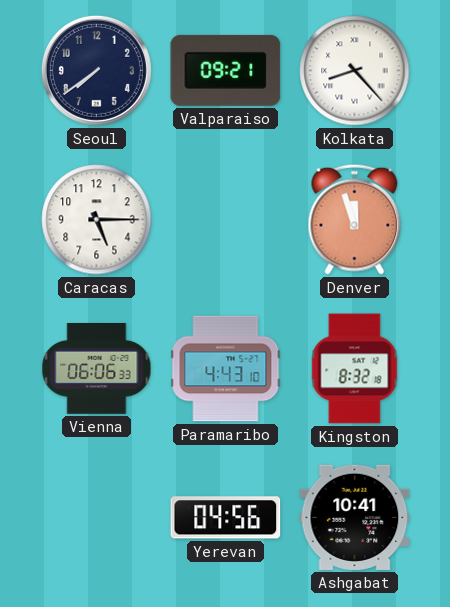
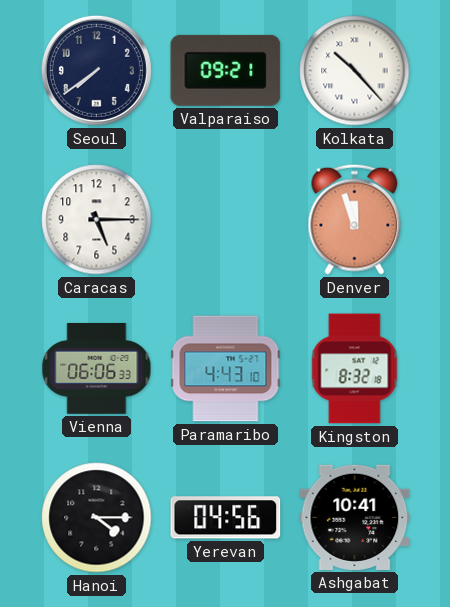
Kolkata: 8:23 -> 10:23 (355, 71)
Hanoi: none -> 4:15 (97, 518)
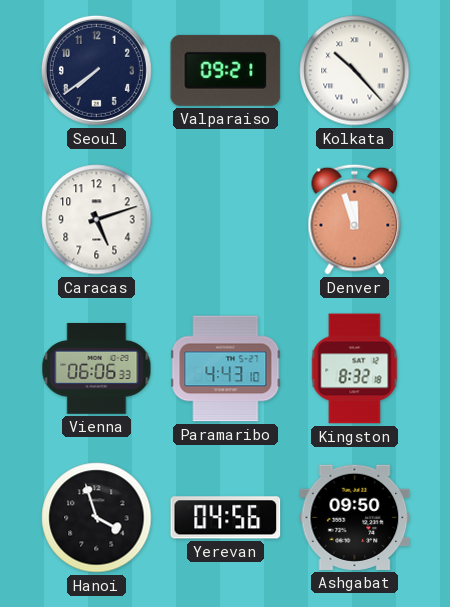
Caracas: 5:15 -> 5:12 (97, 220)
Hanoi: 4:15 -> 3:57 (97, 518)
Ashgabat: 10:41 -> 09:50 (355, 517)
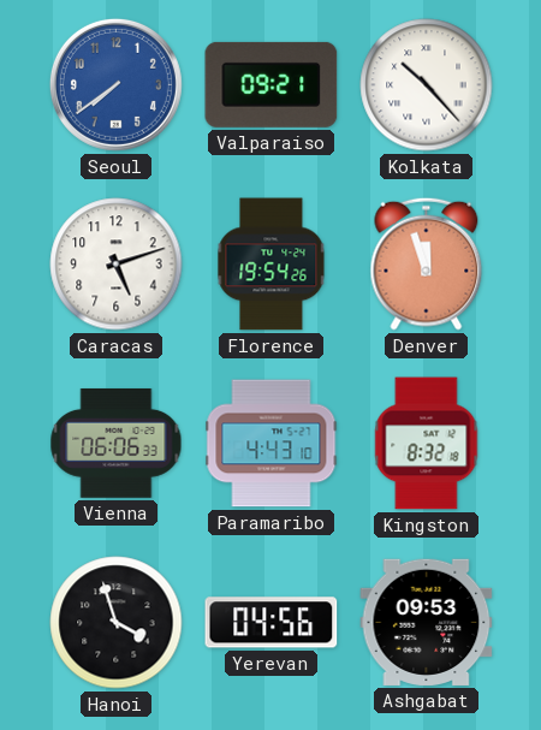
Seoul dial: navy -> blue (115, 84)
Florence: none -> 19:54 (272, 265)
Ashgabat: 09:50 -> 09:53 (427, 622)
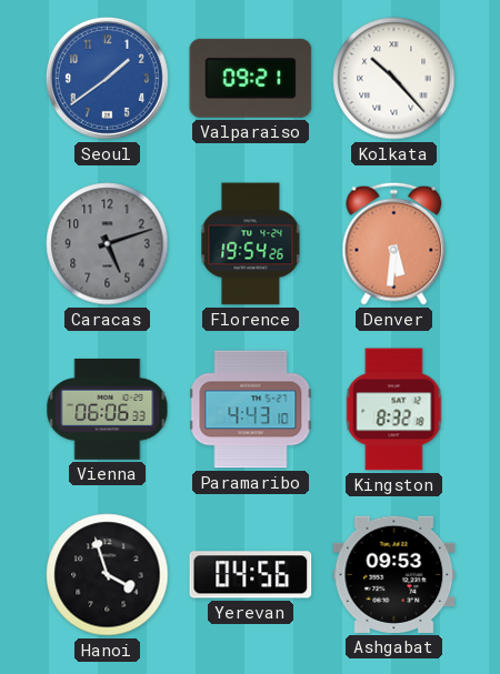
Seoul: 7:39 -> 1:39 (107, 78)
Caracas dial: white -> grey (108, 244)
Denver: 11:57 -> 5:31 (394, 243)
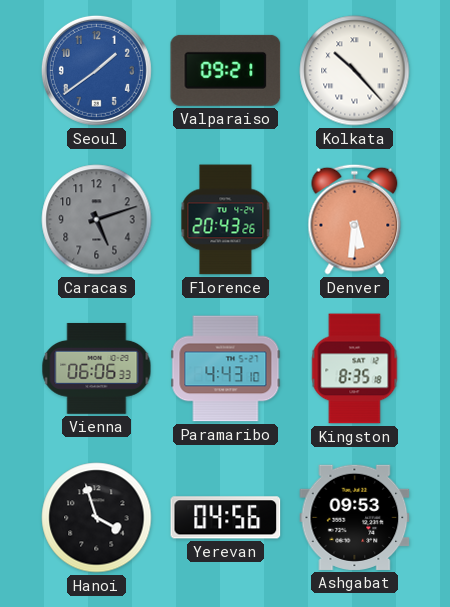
Florence: 19:54 -> 20:43 (226, 220)
Kingston: 8:32 -> 8:35 (355, 369)
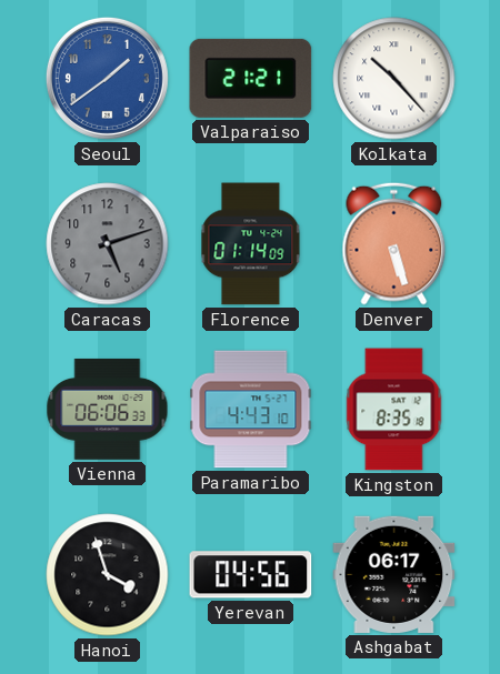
Valparaiso: 09:21 -> 21:21 (251, 78)
Florence: 20:43 -> 01:14 (251, 244)
Denver: 5:31 -> 5:27 (394, 243)
Ashgabat: 09:53 -> 06:17 (394, 574)
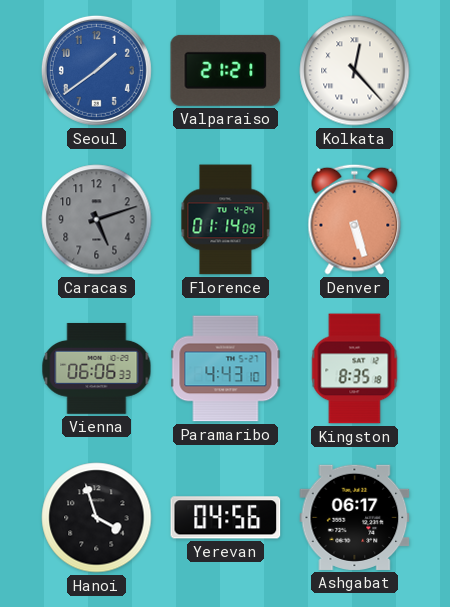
Kolkata: 10:23 -> 12:23 (355, 71)
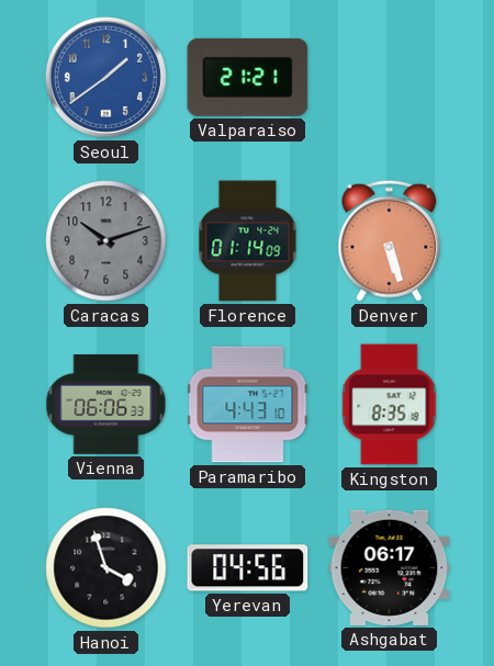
Kolkata: 12:23 -> none (355, 71)
Caracas: 5:12 -> 10:12 (106, 241)
